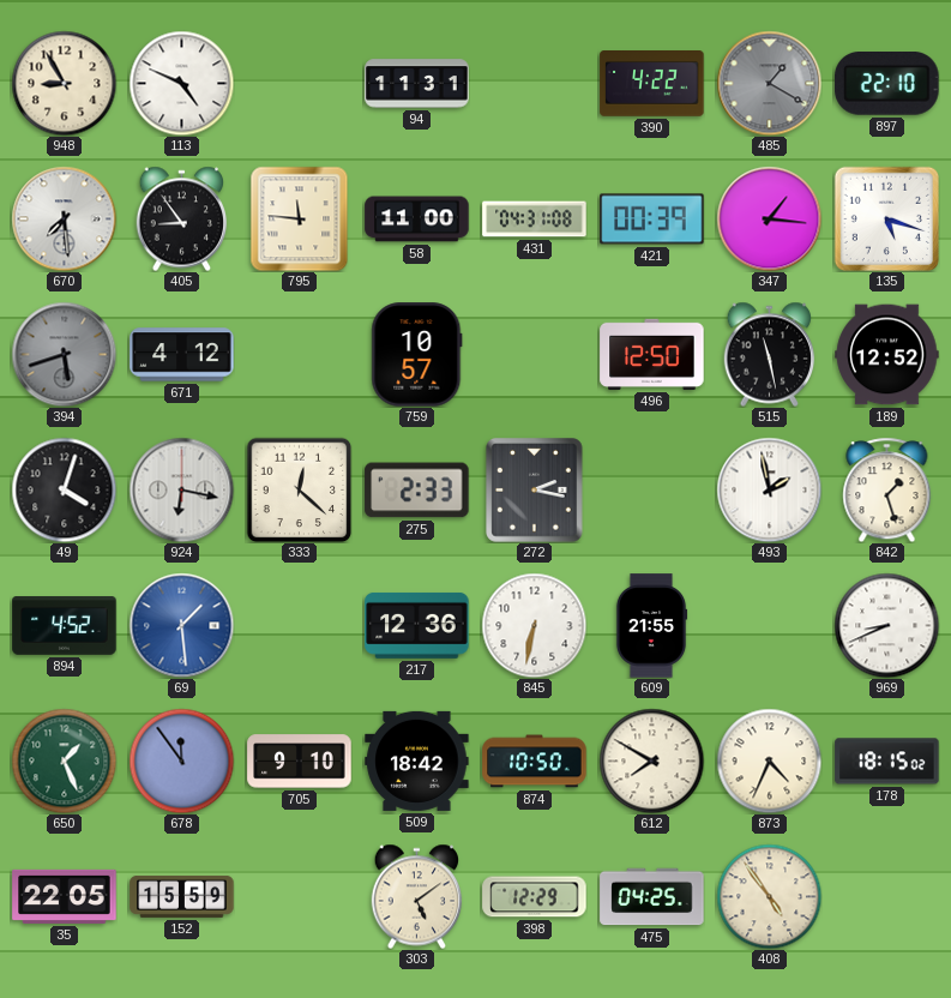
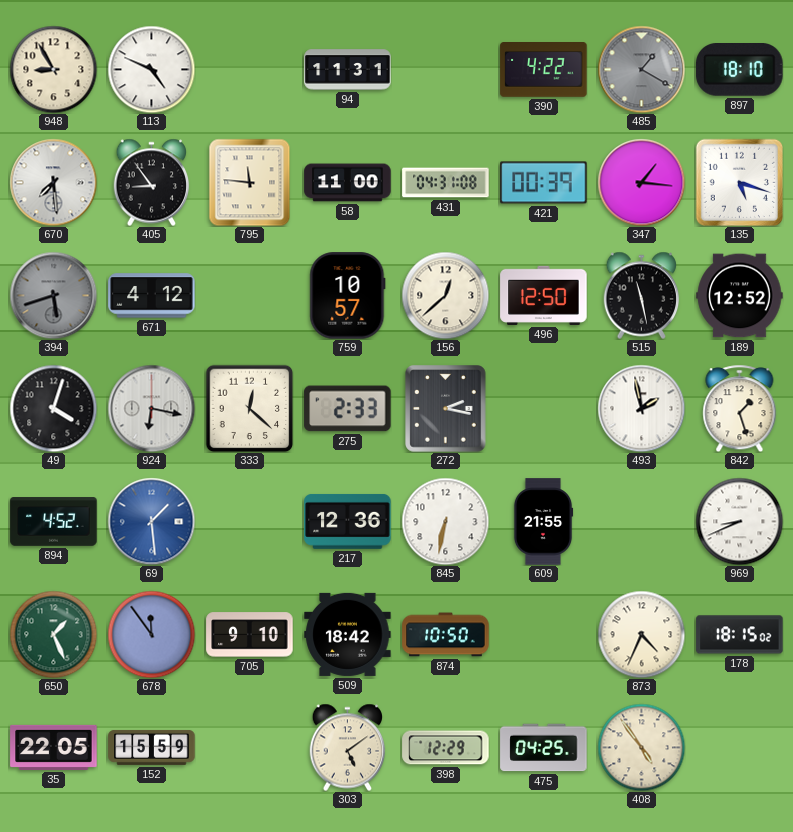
897: 22:10 -> 18:10 (740, 70)
156: none -> 12:38 (445, 295)
612: 7:50 -> none (651, 760)
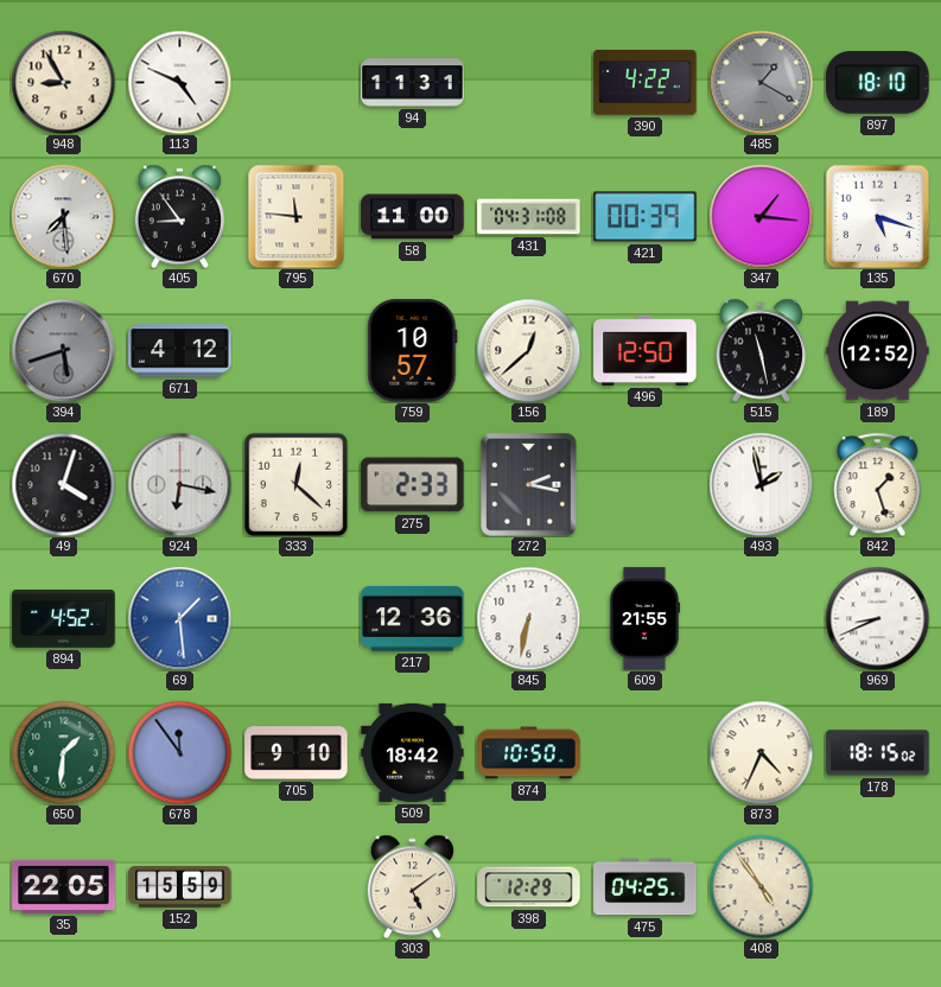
650: 1:26 -> 1:31 (63, 752)
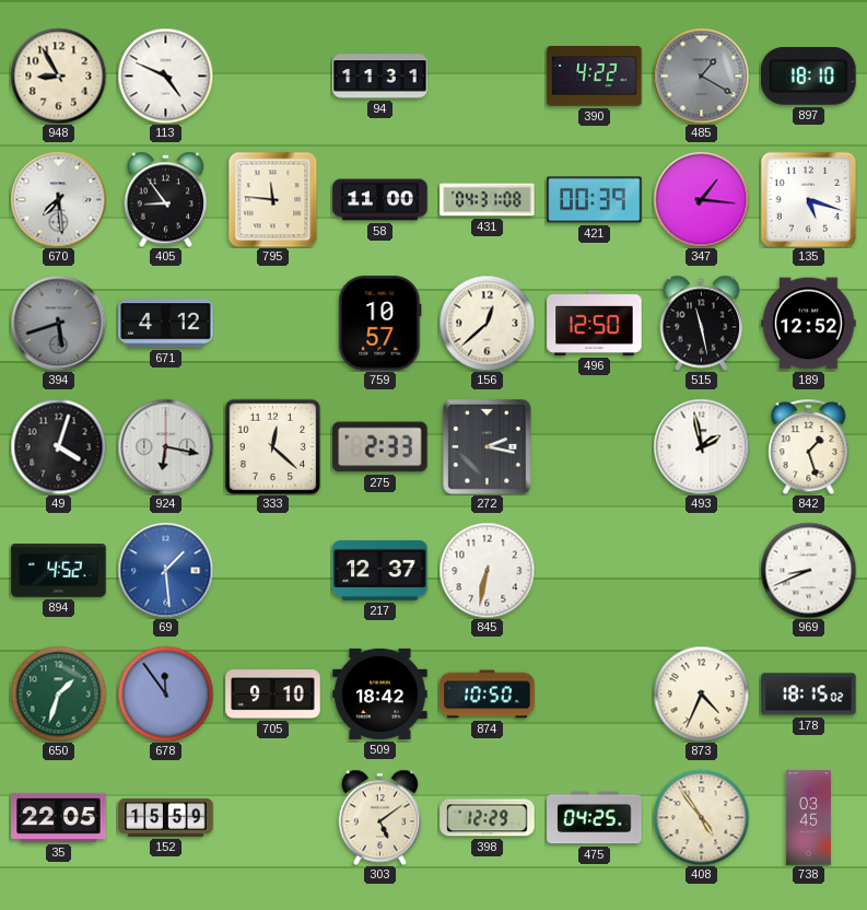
217: 12:36 -> 12:37 (380, 570)
609: 21:55 -> none (644, 619)
650: 1:31 -> 1:33 (58, 693)
738: none -> 03:45 (808, 818)
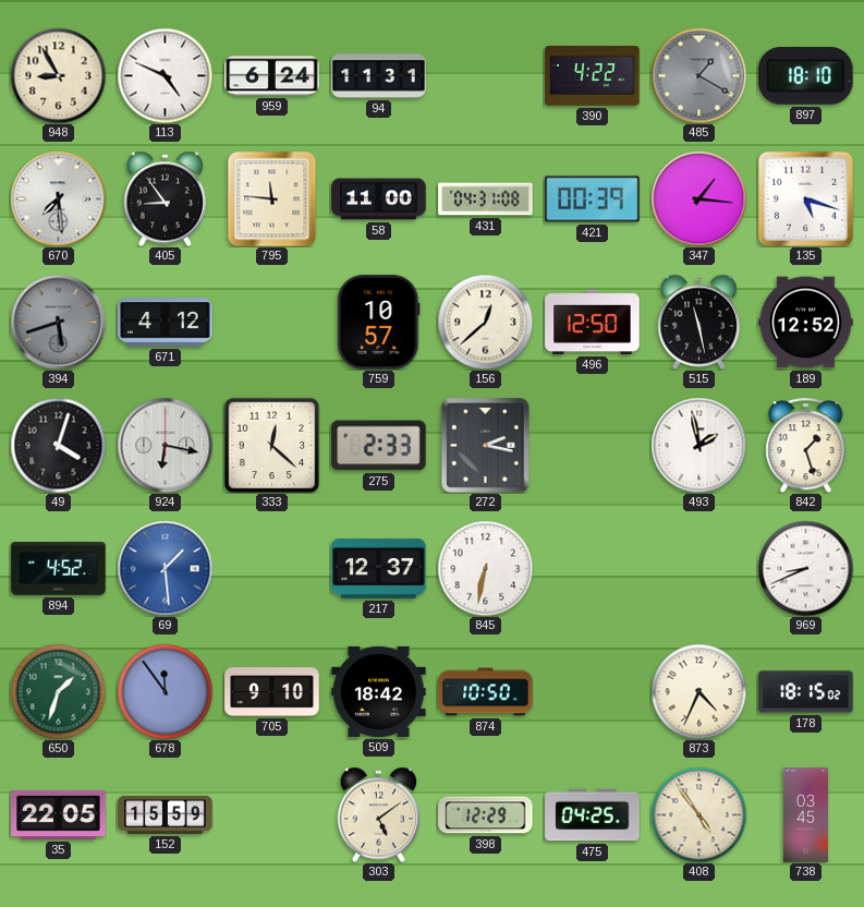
959: none -> 6:24 (272, 76)
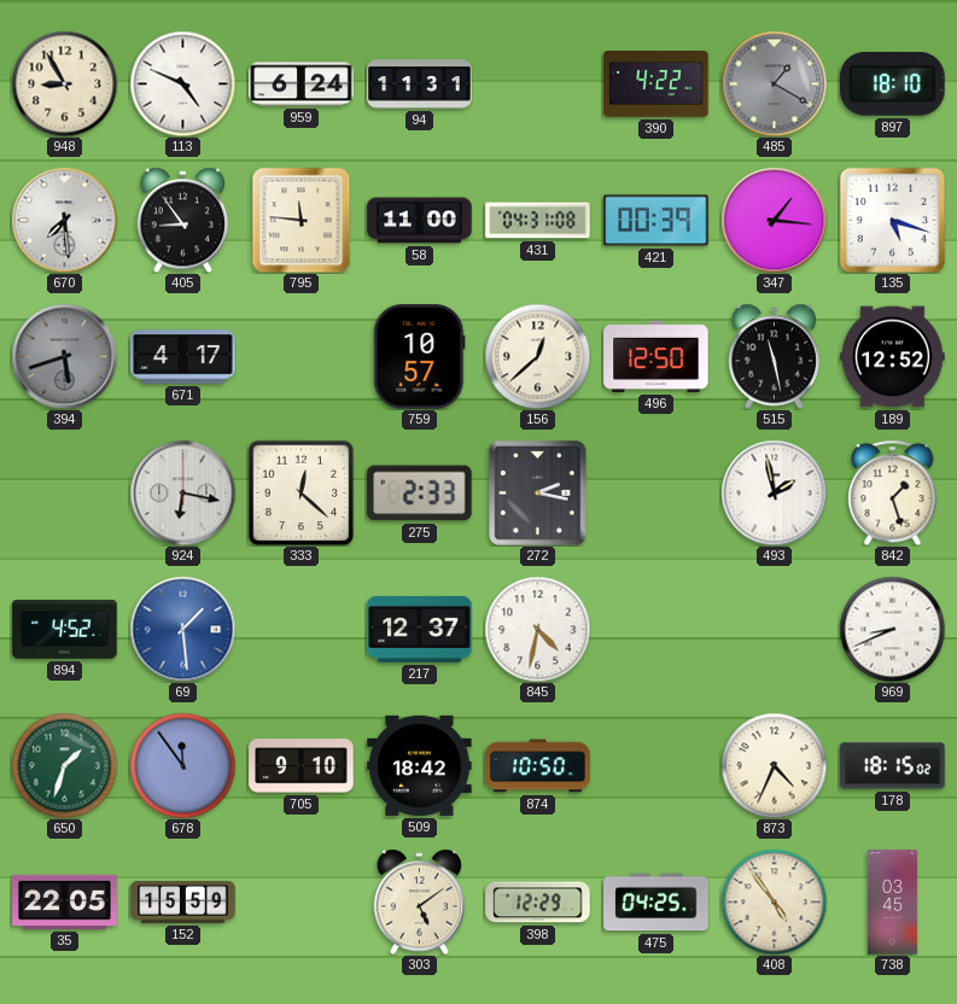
671: 4:12 -> 4:17 (183, 357)
49: 4:03 -> none (58, 445)
845: 6:32 -> 4:32 (537, 629)
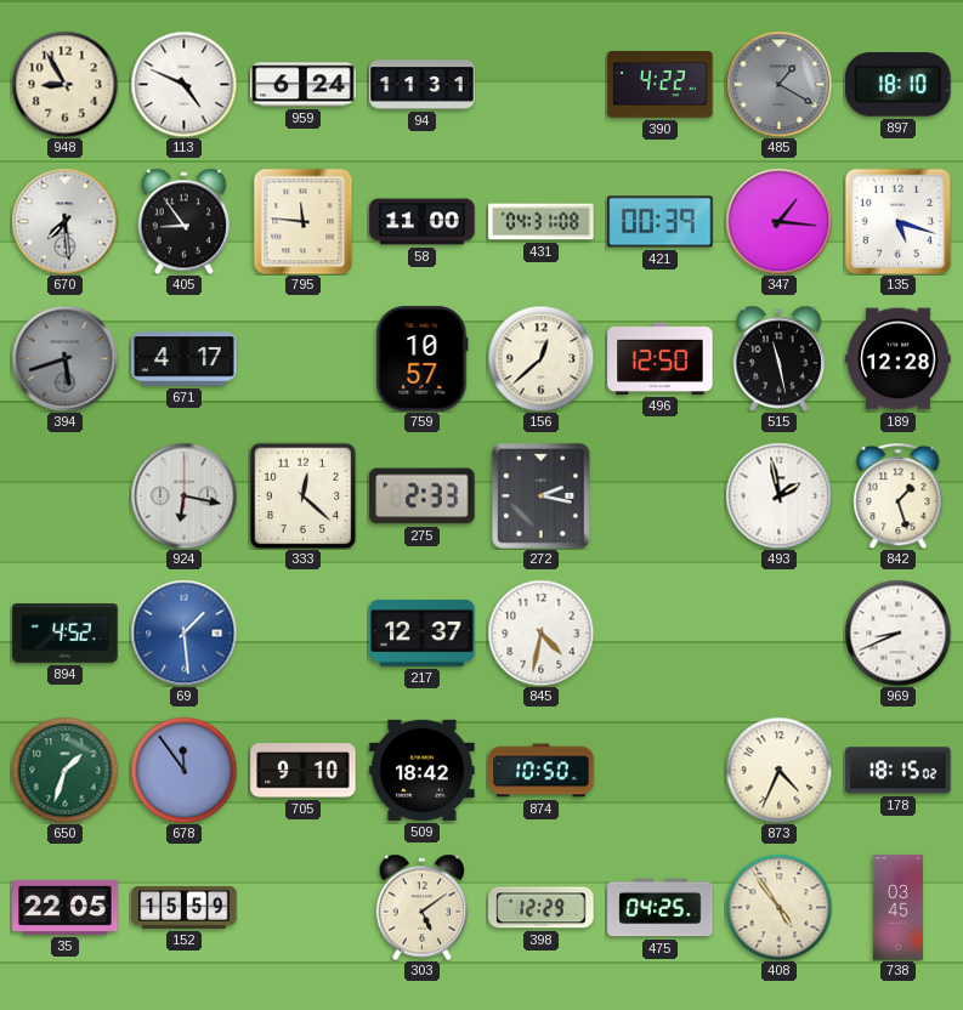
189: 12:52 -> 12:28 (899, 359)
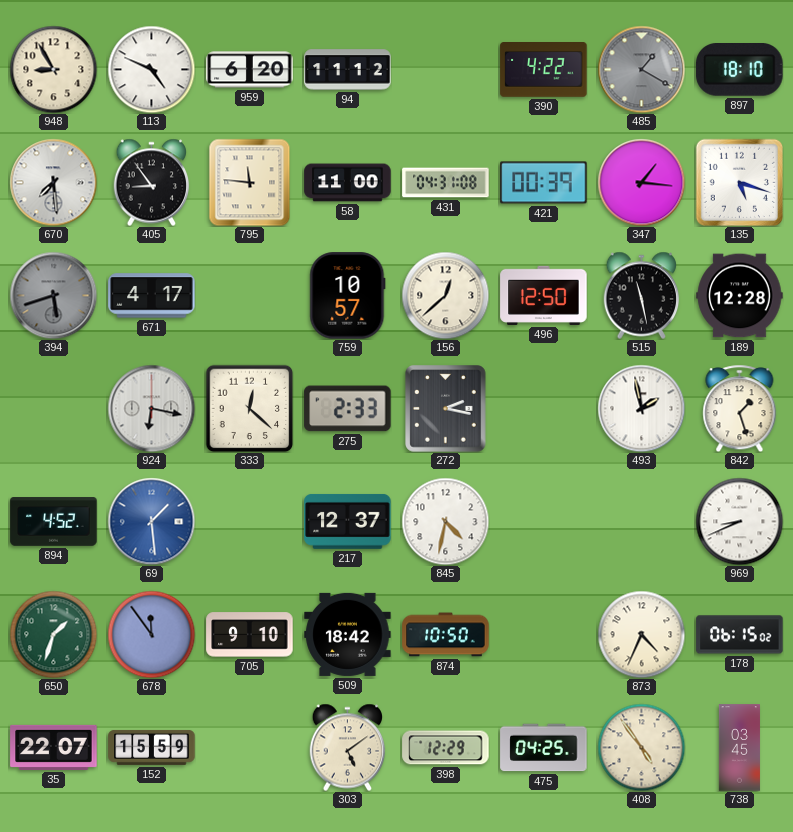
959: 6:24 -> 6:20 (250, 70)
94: 11:31 -> 11:12 (348, 70)
178: 18:15 -> 06:15 (740, 635)
35: 22:05 -> 22:07 (54, 747)
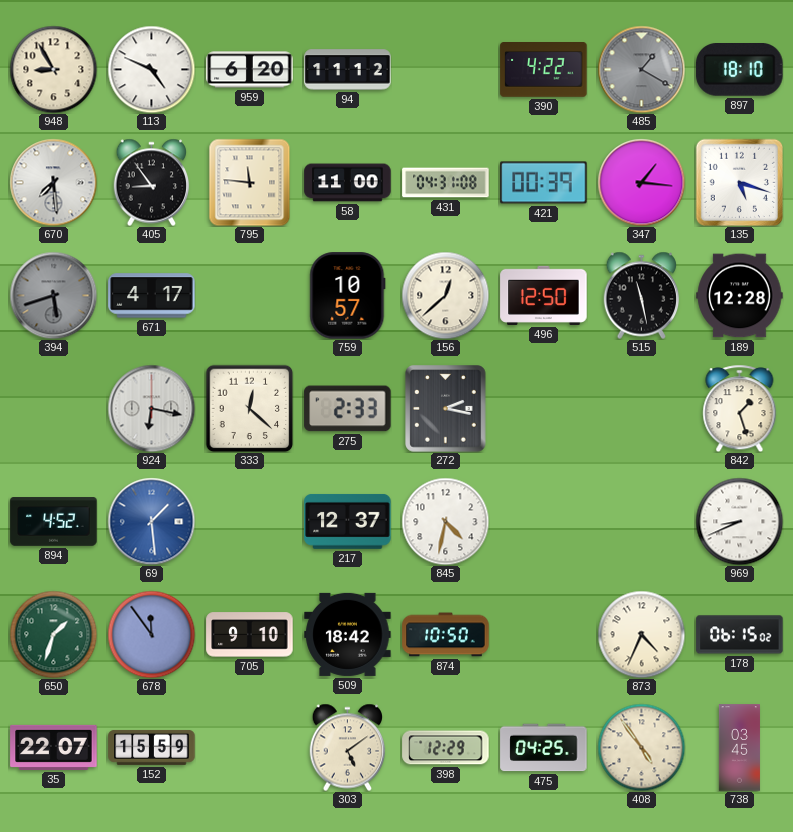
493: 1:58 -> none (641, 408)
